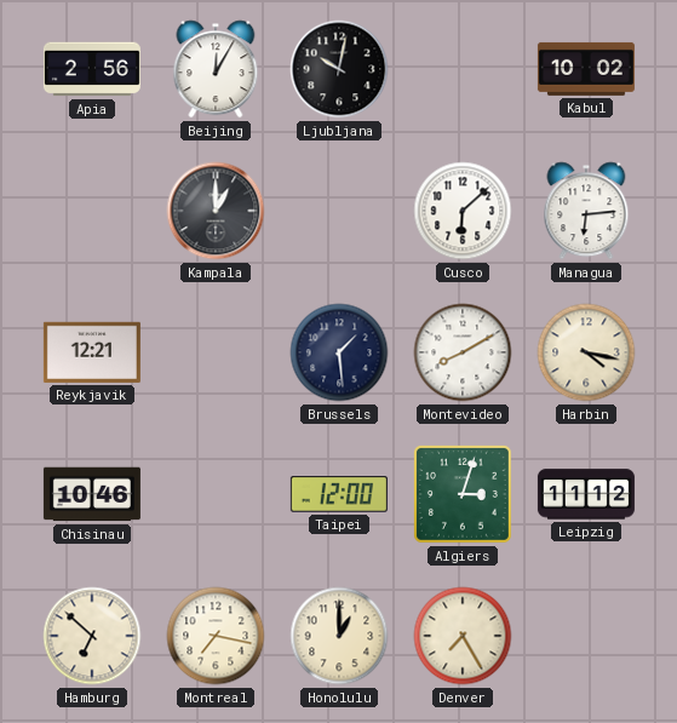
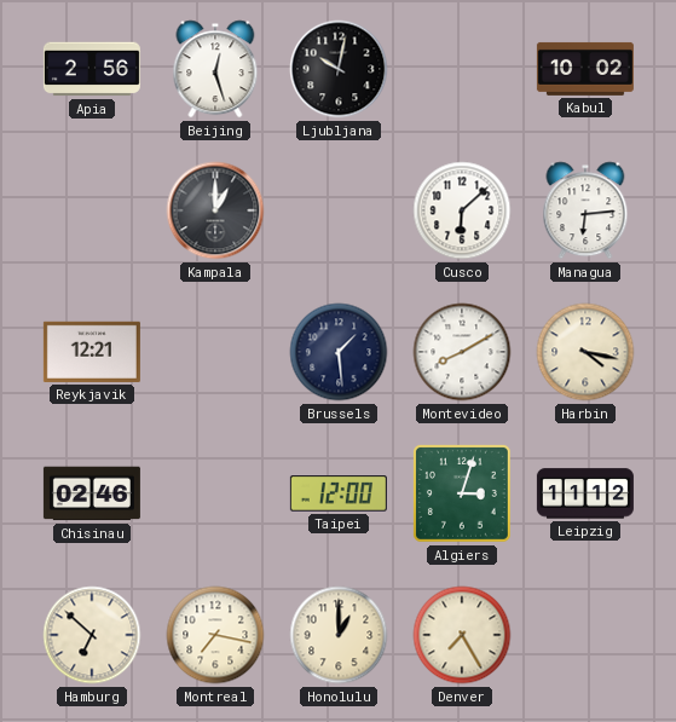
Beijing: 12:05 -> 12:27 (215, 69)
Chisinau: 10:46 -> 02:46 (92, 493)
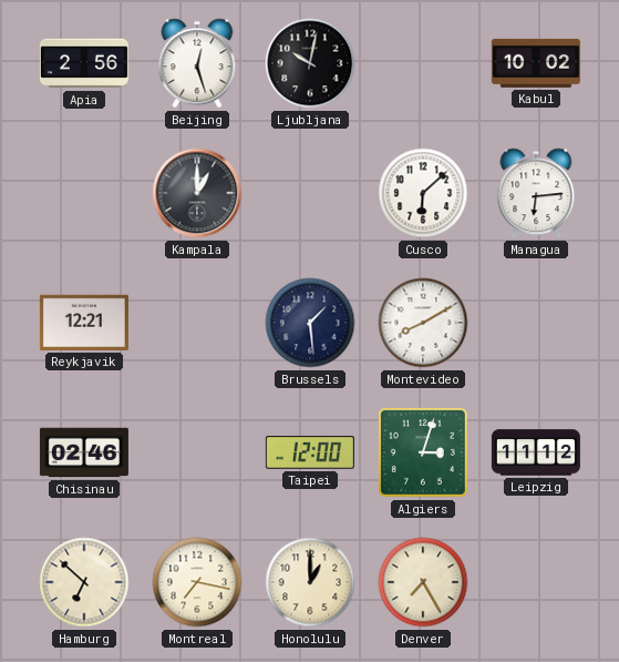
Harbin: 4:17 -> none (585, 352)
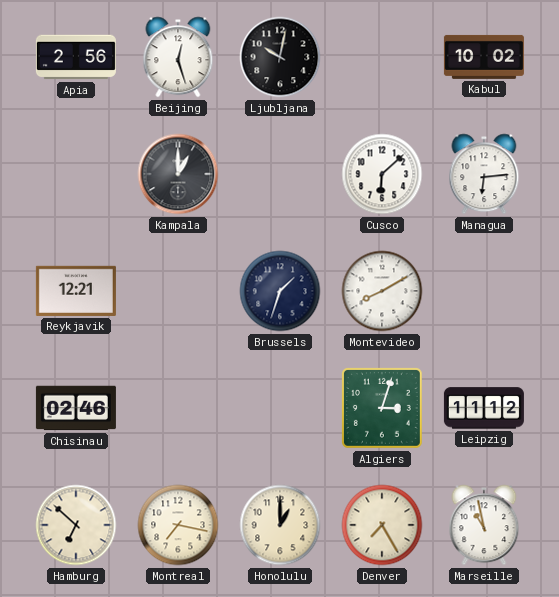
Brussels: 1:29 -> 1:33 (280, 291)
Taipei: 12:00 -> none (310, 452)
Marseille: none -> 10:58 (484, 525)
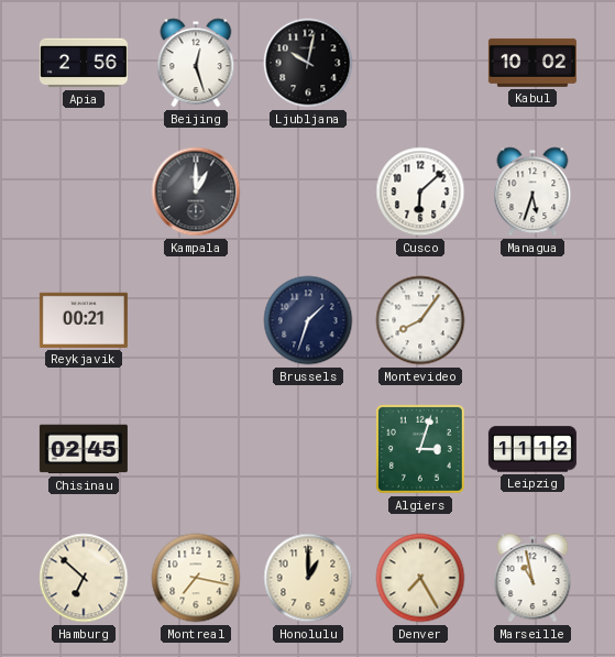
Managua: 6:14 -> 5:33 (532, 191)
Reykjavik: 12:21 -> 00:21 (84, 320)
Montevideo: 8:10 -> 8:06 (420, 320)
Chisinau: 02:46 -> 02:45 (84, 449)
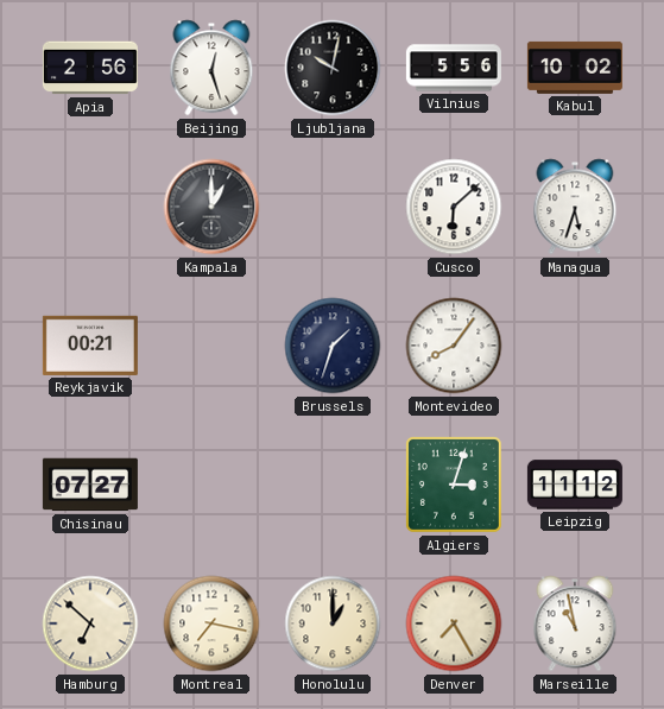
Vilnius: none -> 5:56 (454, 68)
Chisinau: 02:45 -> 07:27 (90, 485)
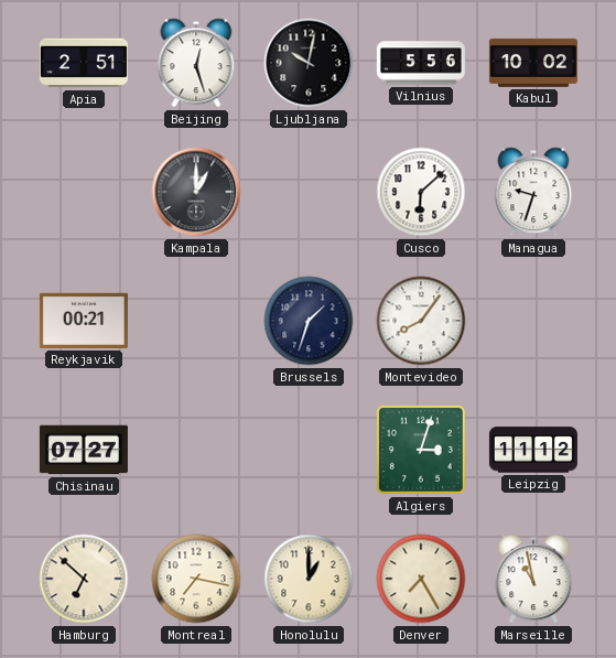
Apia: 2:56 -> 2:51 (84, 63)
Managua: 5:33 -> 9:33 (533, 192)
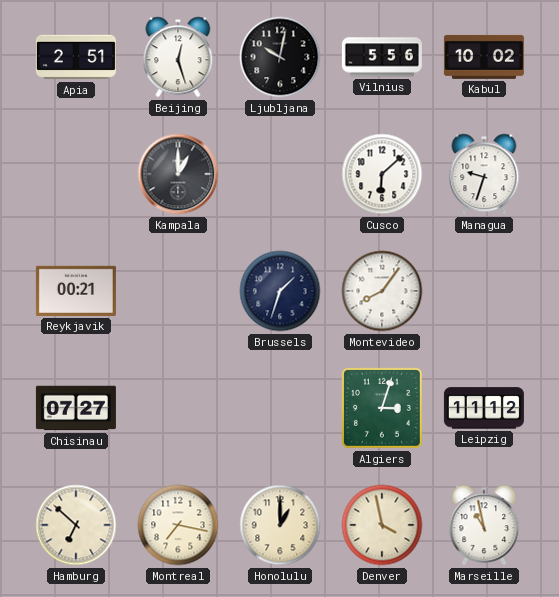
Denver: 7:25 -> 3:58 (382, 525)
